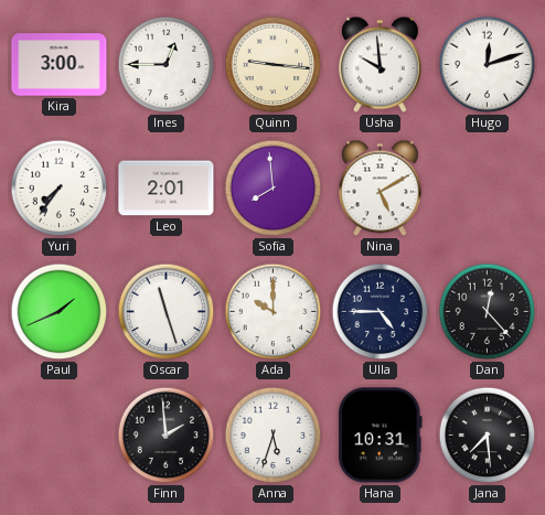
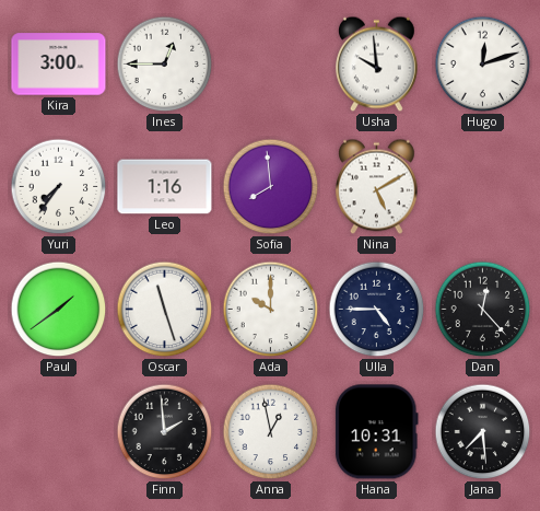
Quinn: 9:16 -> none (274, 65)
Leo: 2:01 -> 1:16 (165, 187)
Paul: 1:41 -> 1:39 (59, 310)
Anna: 5:33 -> 12:58 (271, 432)
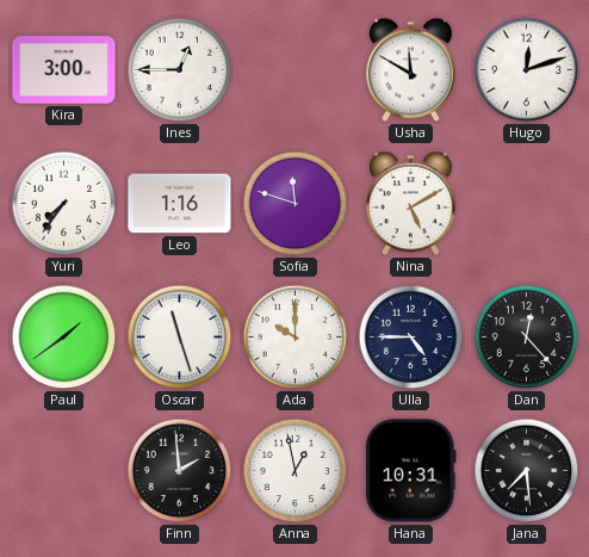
Usha: 9:59 -> 11:50 (411, 70)
Sofia: 7:59 -> 11:48 (296, 204)
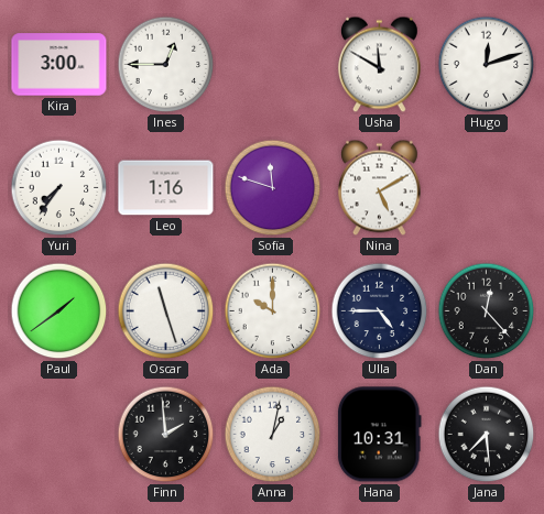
Anna: 12:58 -> 1:02 (273, 435)
